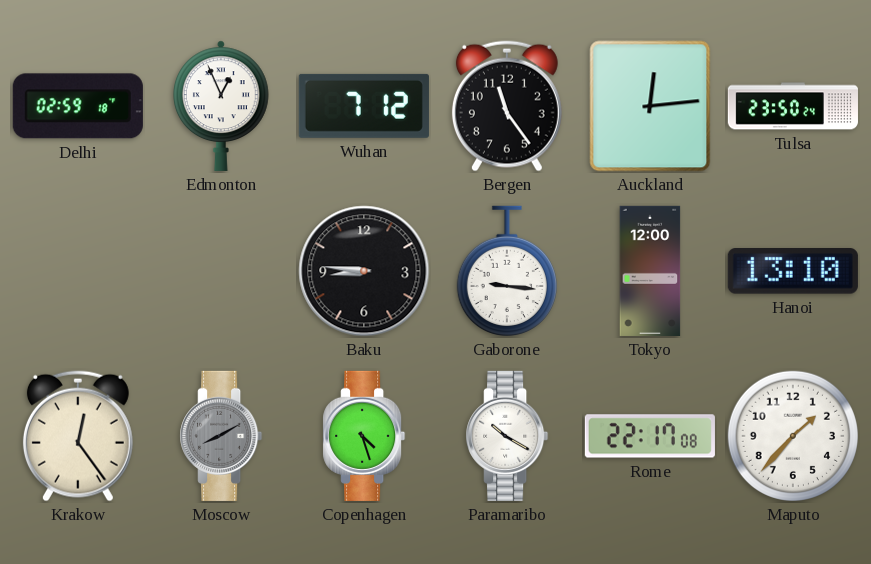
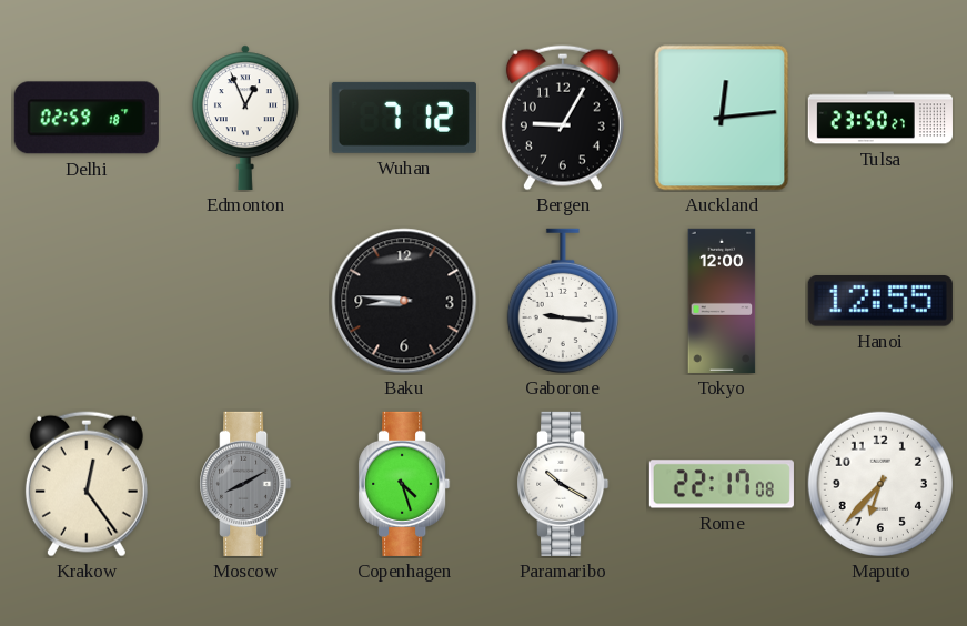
Bergen: 11:24 -> 9:05 (563, 118)
Tulsa: 23:50:24 -> 23:50:27 (880, 118)
Hanoi: 13:10 -> 12:55 (880, 302)
Maputo: 1:37 -> 6:37 (880, 484)
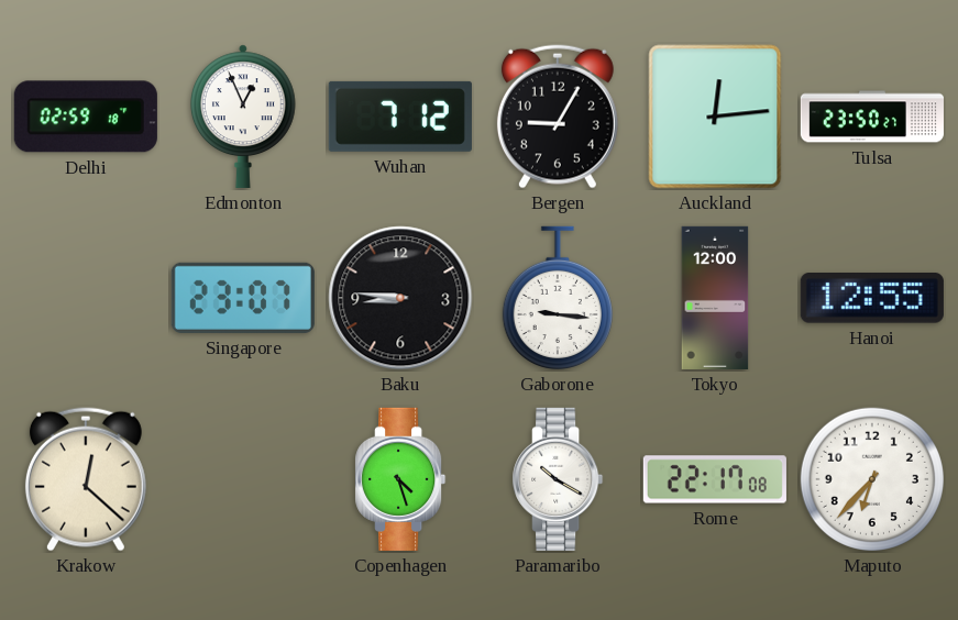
Singapore: none -> 23:07 (243, 298)
Krakow: 12:24 -> 12:22 (86, 479)
Moscow: 8:10 -> none (245, 484)
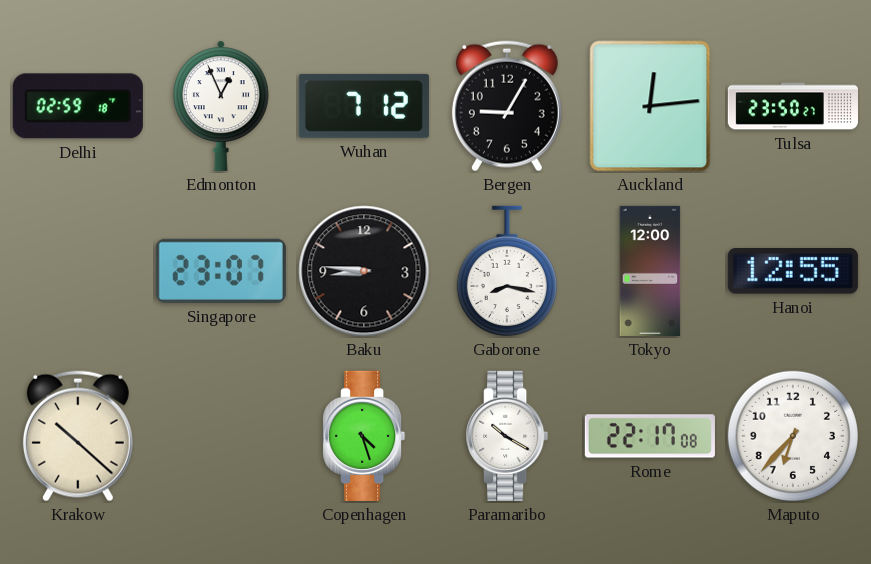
Gaborone: 9:16 -> 8:17 (507, 271)
Krakow: 12:22 -> 10:22 (78, 436)
